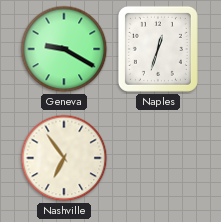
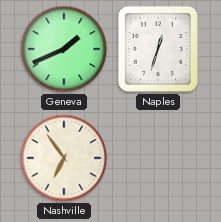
Geneva: 9:20 -> 1:41 (64, 49)
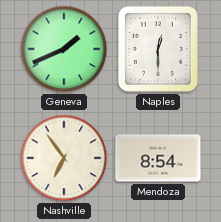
Naples: 12:33 -> 12:30 (158, 49)
Mendoza: none -> 8:54 (158, 158)
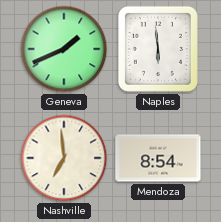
Naples: 12:30 -> 5:59 (158, 49)
Nashville: 6:54 -> 6:59 (64, 158)
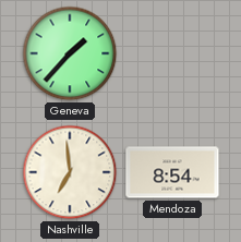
Geneva: 1:41 -> 1:37 (70, 53)
Naples: 5:59 -> none (158, 49)
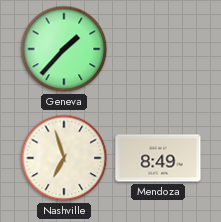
Nashville: 6:59 -> 6:57 (64, 158)
Mendoza: 8:54 -> 8:49 (158, 158)
